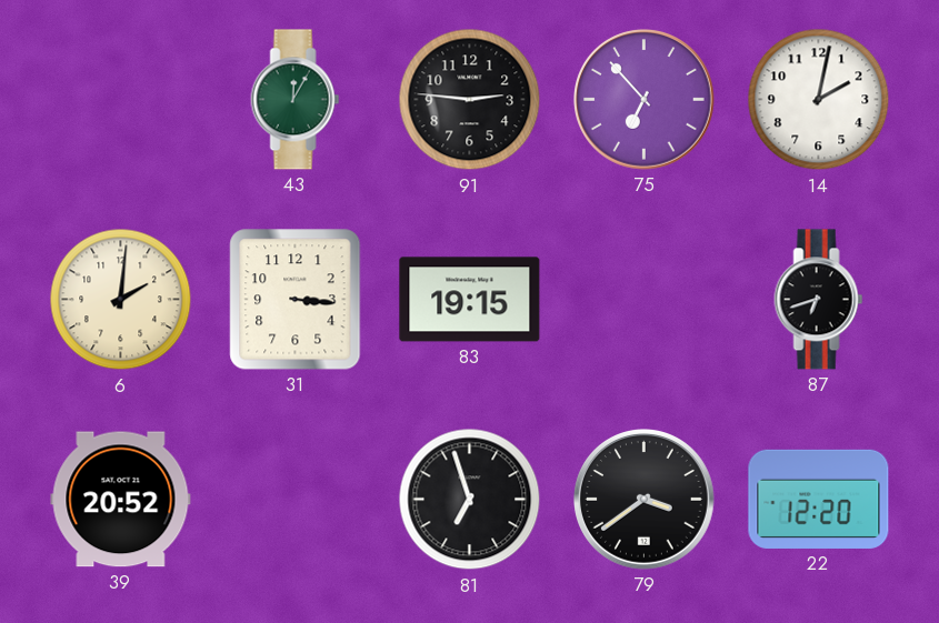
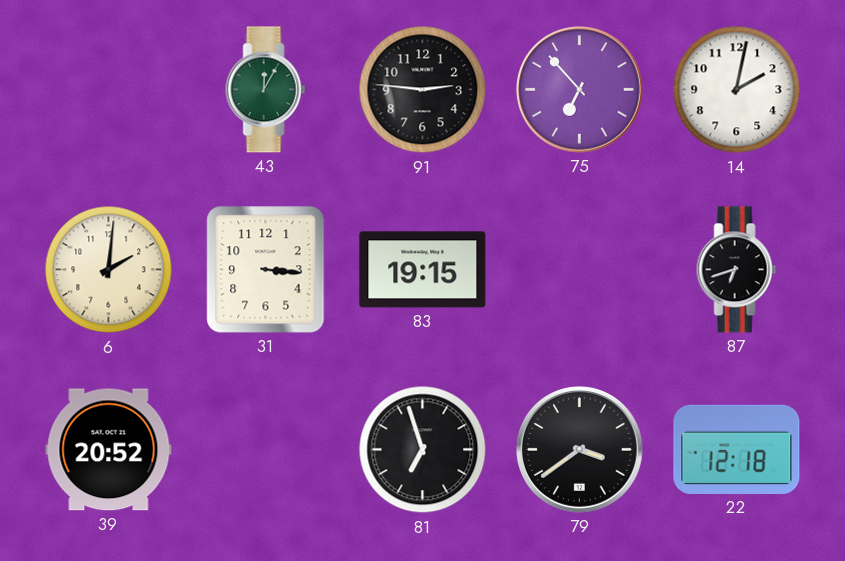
22: 12:20 -> 12:18 (737, 449)
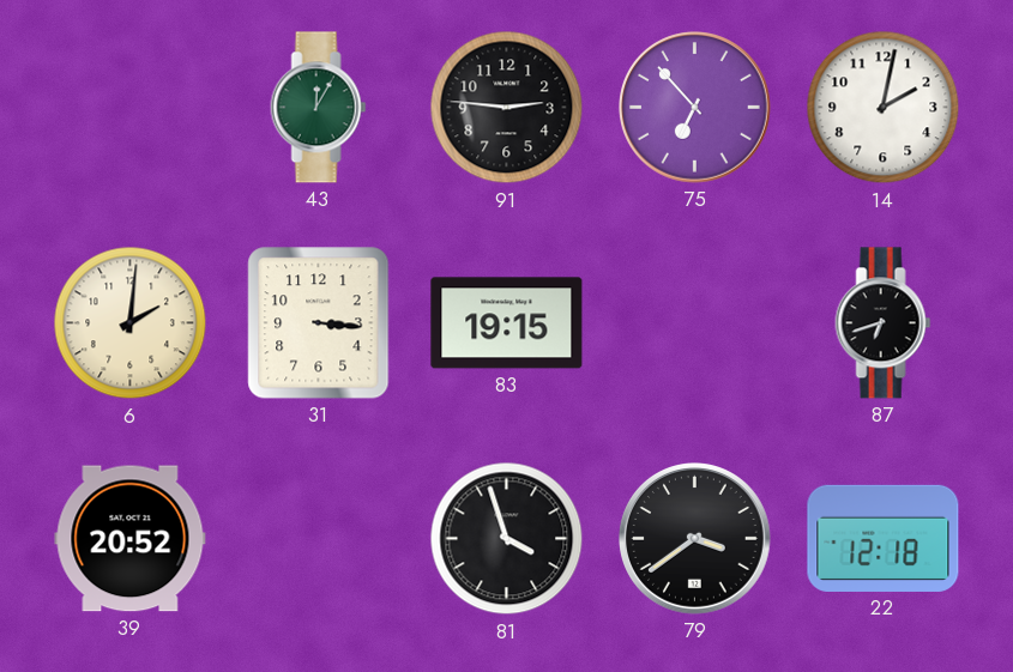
81: 6:57 -> 3:57 (507, 539)
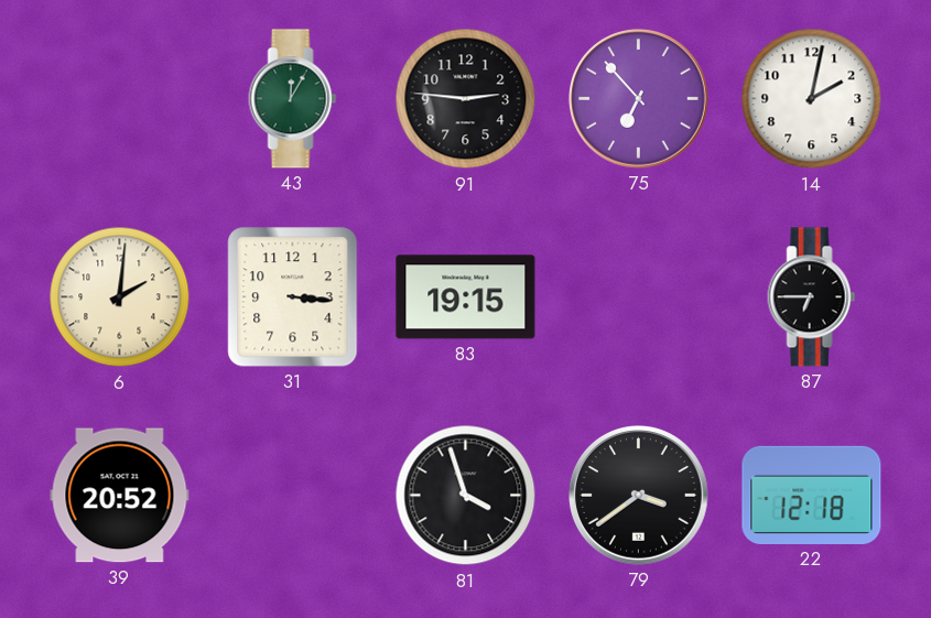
87: 6:42 -> 6:45 (812, 297)
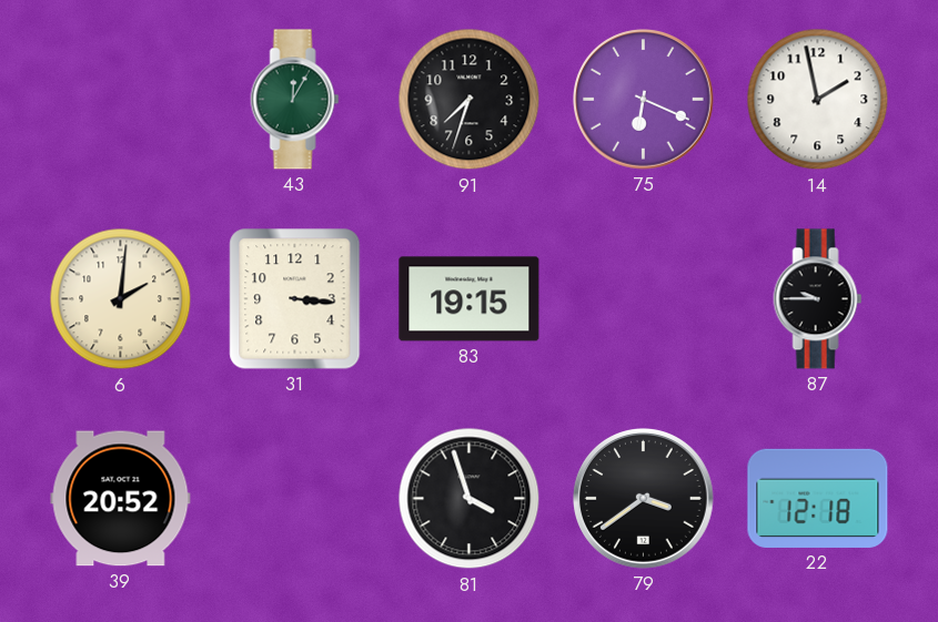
91: 2:46 -> 7:33 (470, 100)
75: 6:53 -> 6:19 (644, 100)
14: 2:02 -> 1:58 (818, 100)
87: 6:45 -> 9:45 (818, 299)
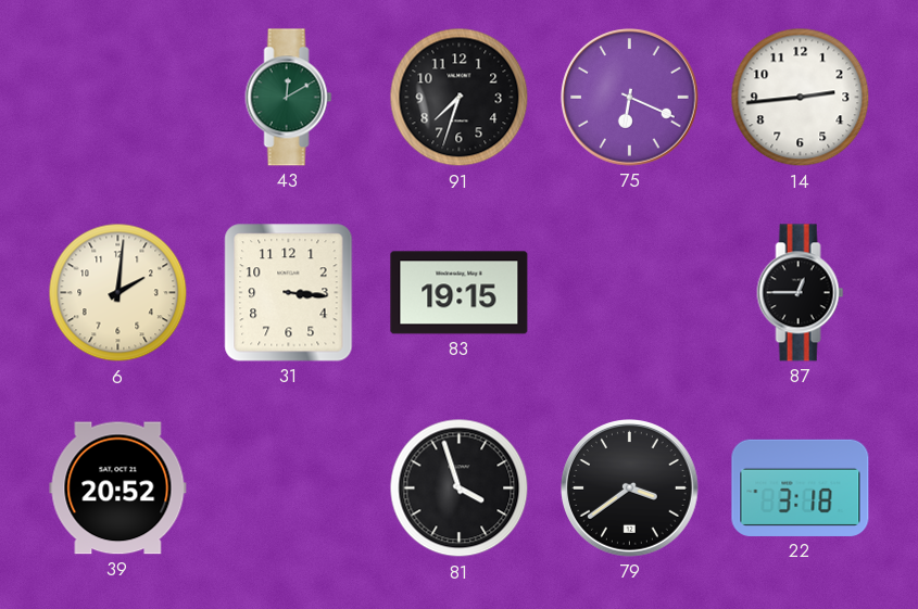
43: 12:05 -> 12:10 (289, 98)
14: 1:58 -> 2:44 (801, 98)
87: 9:45 -> 12:45 (801, 293)
22: 12:18 -> 3:18 (801, 487)
